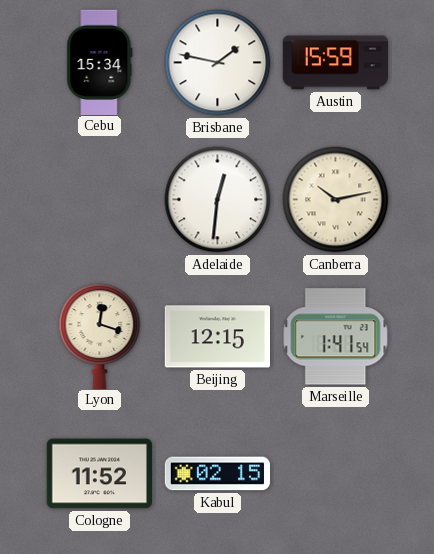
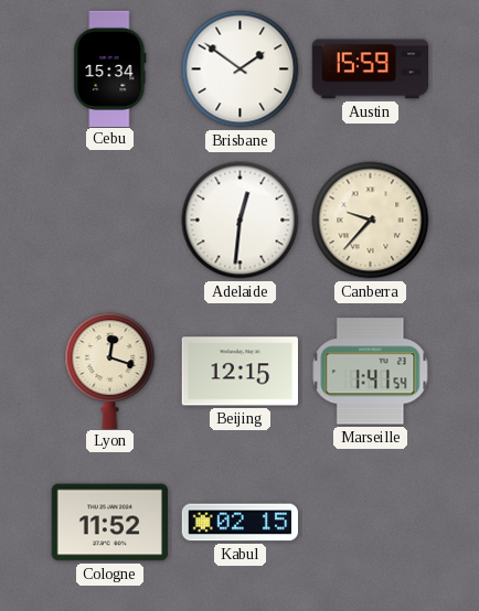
Brisbane: 1:47 -> 1:51 (241, 69)
Canberra: 10:13 -> 9:37 (371, 221)
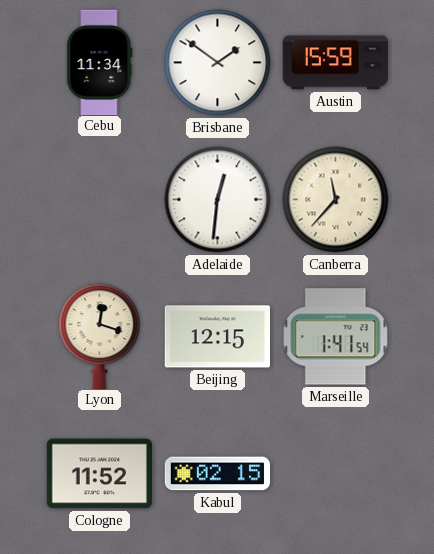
Cebu: 15:34 -> 11:34 (100, 62)
Canberra: 9:37 -> 11:37 (336, 200)
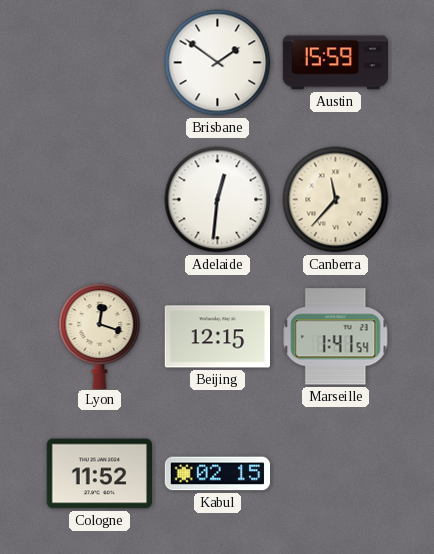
Cebu: 11:34 -> none (100, 62)
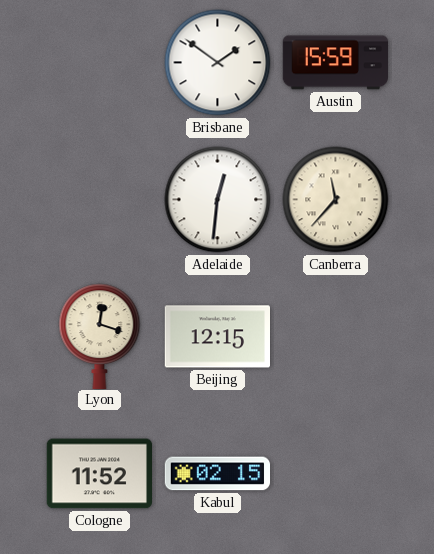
Marseille: 1:41 -> none (336, 337)
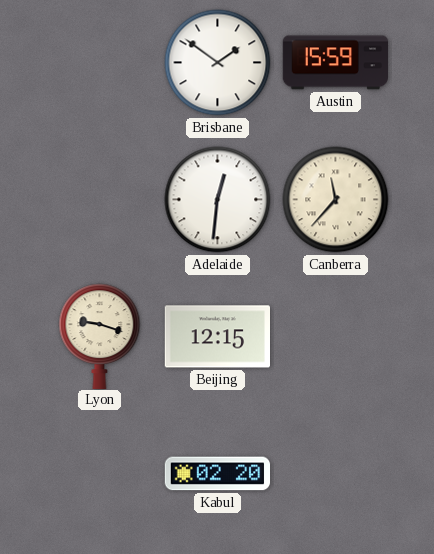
Lyon: 12:18 -> 9:18 (100, 336)
Cologne: 11:52 -> none (99, 474)
Kabul: 02:15 -> 02:20 (218, 474)
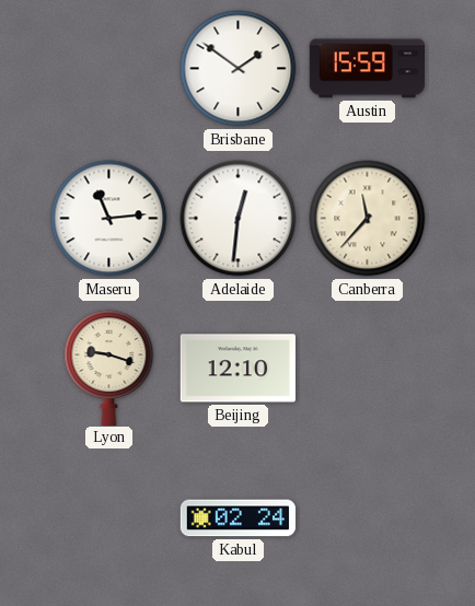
Maseru: none -> 11:14 (109, 219)
Beijing: 12:15 -> 12:10 (237, 369)
Kabul: 02:20 -> 02:24 (239, 518)
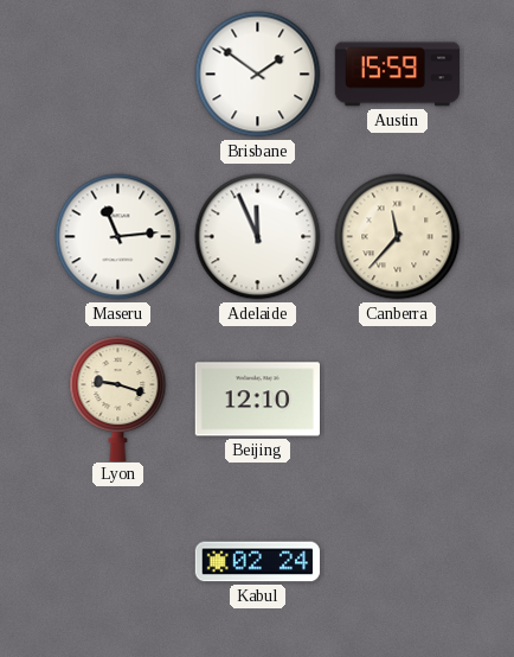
Adelaide: 12:31 -> 11:56 (258, 237)
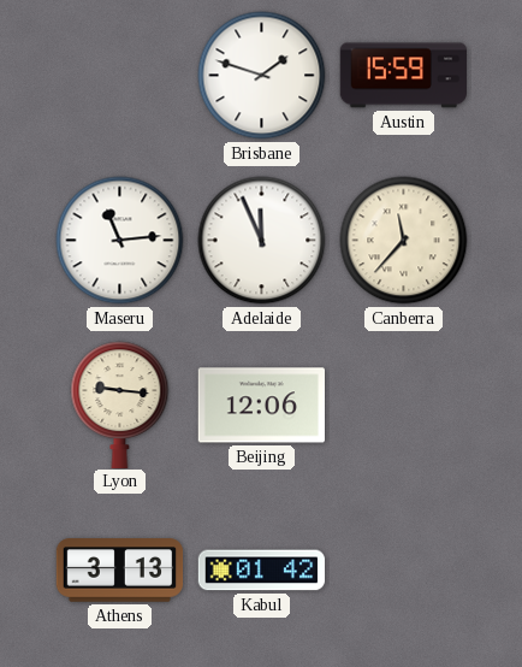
Brisbane: 1:51 -> 1:48 (262, 76)
Lyon: 9:18 -> 9:16 (120, 405)
Beijing: 12:10 -> 12:06 (261, 406)
Athens: none -> 3:13 (120, 571)
Kabul: 02:24 -> 01:42 (262, 571)
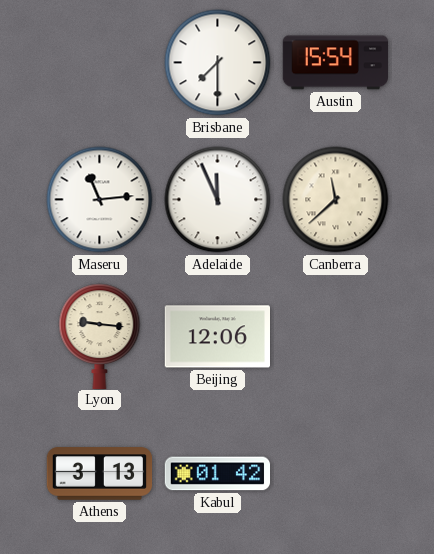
Brisbane: 1:48 -> 7:30 (218, 63)
Austin: 15:59 -> 15:54 (336, 63)
Canberra: 11:37 -> 11:38 (336, 200)
